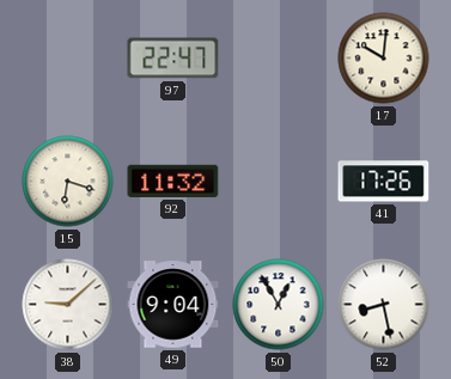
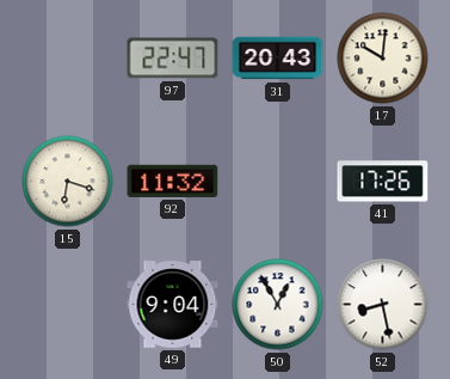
31: none -> 20:43 (278, 59)
38: 9:08 -> none (68, 305)
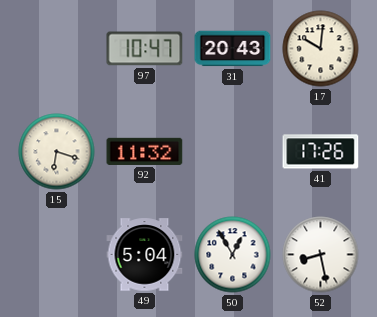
97: 22:47 -> 10:47 (145, 49)
49: 9:04 -> 5:04 (145, 255)
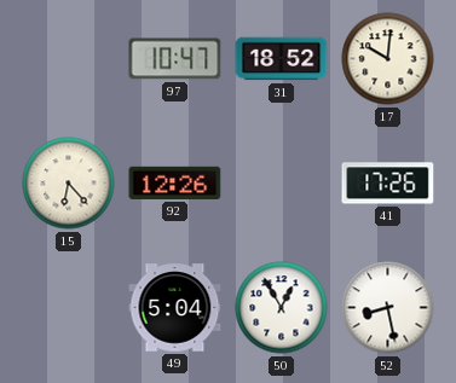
31: 20:43 -> 18:52 (282, 59)
15: 6:18 -> 6:23 (69, 184)
92: 11:32 -> 12:26 (175, 182)
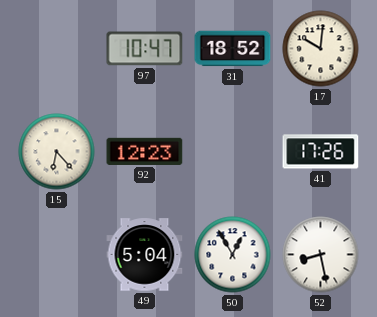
92: 12:26 -> 12:23 (145, 151)
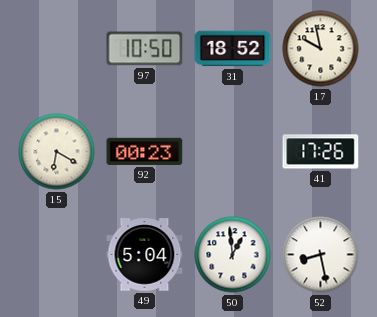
97: 10:47 -> 10:50 (145, 49)
17: 10:01 -> 9:58 (321, 49)
15: 6:23 -> 6:20 (57, 152)
92: 12:23 -> 00:23 (145, 151)
50: 12:55 -> 12:59 (233, 255)
